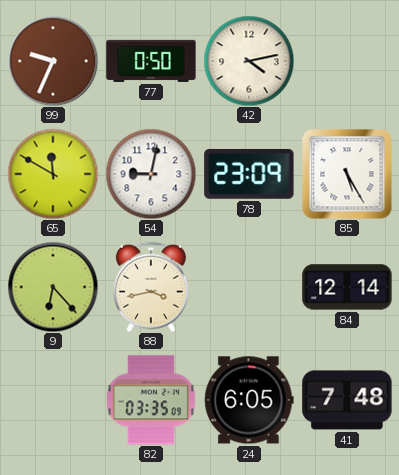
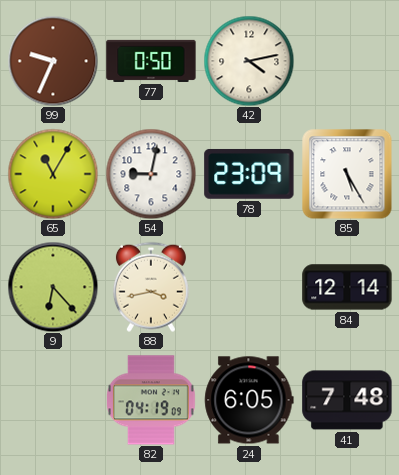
65: 11:50 -> 11:05 (53, 174)
82: 03:35 -> 04:19 (151, 400)
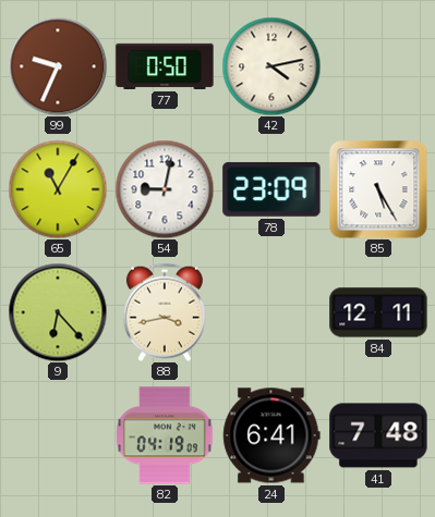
84: 12:14 -> 12:11 (378, 312)
24: 6:05 -> 6:41 (271, 435)
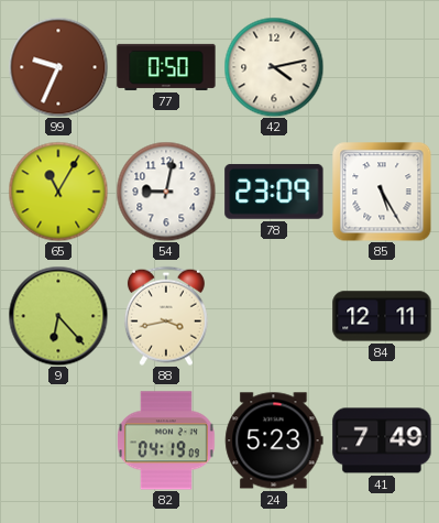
24: 6:41 -> 5:23 (274, 440)
41: 7:48 -> 7:49 (382, 440)
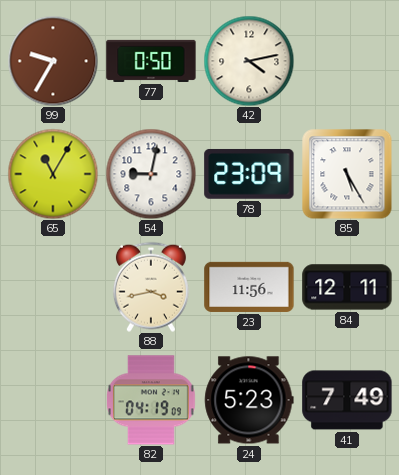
99: 9:34 -> 9:35 (53, 61)
9: 6:23 -> none (58, 316)
23: none -> 11:56 (249, 287)
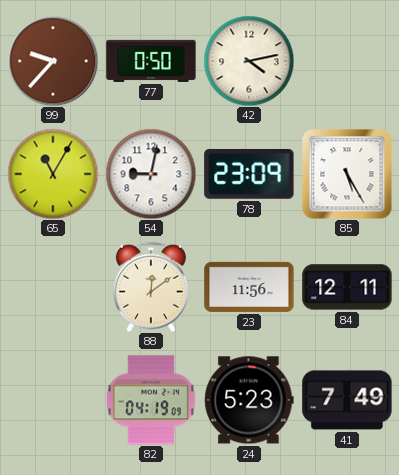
99: 9:35 -> 9:37 (53, 61)
88: 3:43 -> 12:09 (151, 287)
